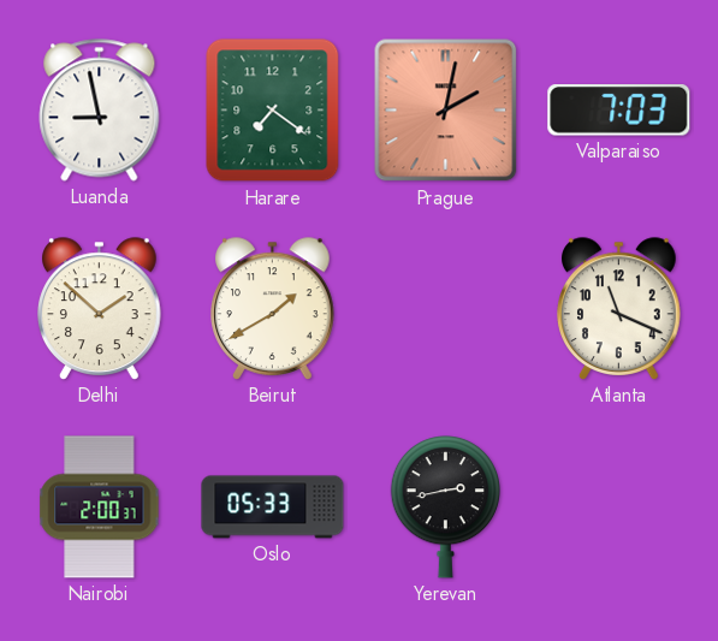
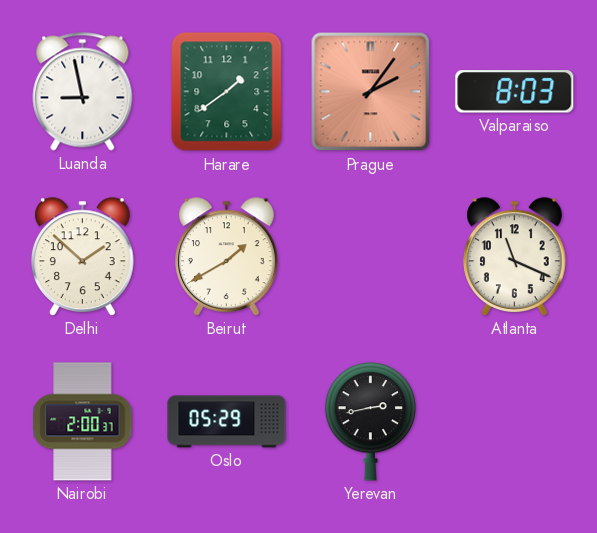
Harare: 7:21 -> 1:39 (227, 92)
Prague: 2:02 -> 2:06 (371, 92)
Valparaiso: 7:03 -> 8:03 (515, 92)
Oslo: 05:33 -> 05:29 (227, 422)
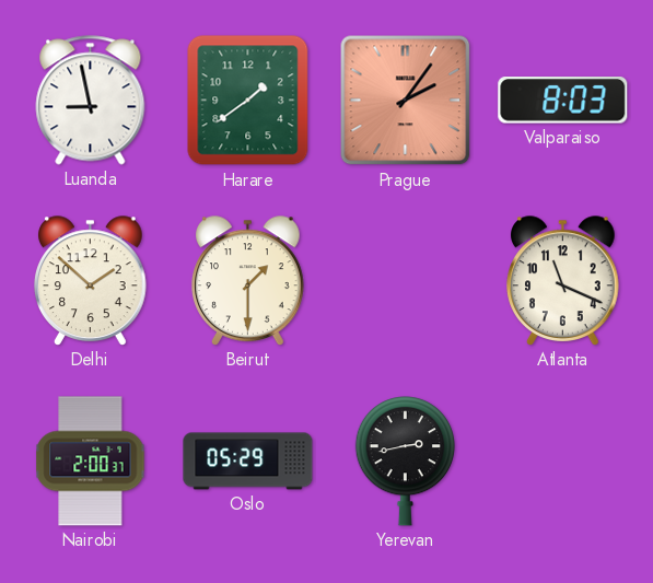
Beirut: 1:40 -> 1:30 (248, 281)
